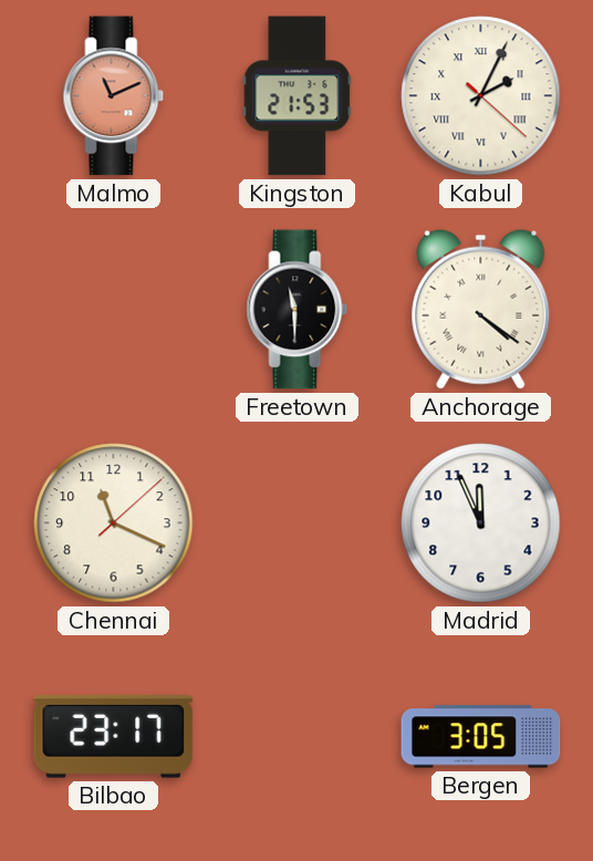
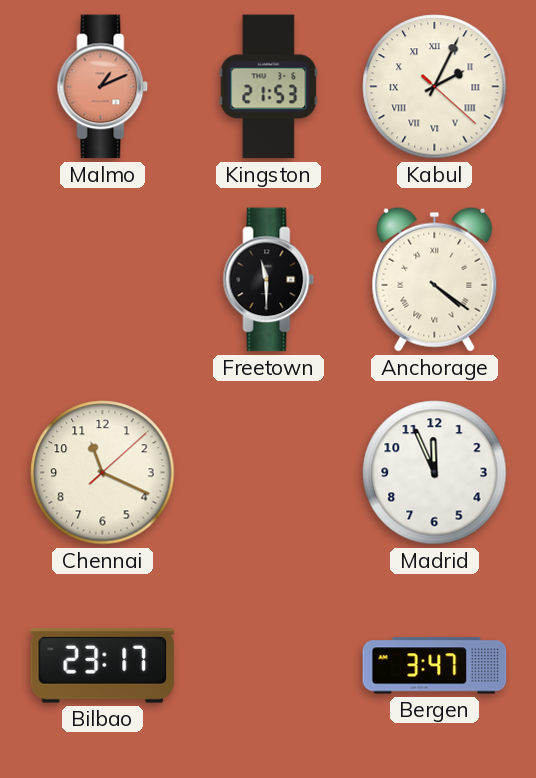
Malmo: 11:11 -> 1:11 (103, 87)
Bergen: 3:05 -> 3:47 (435, 666)
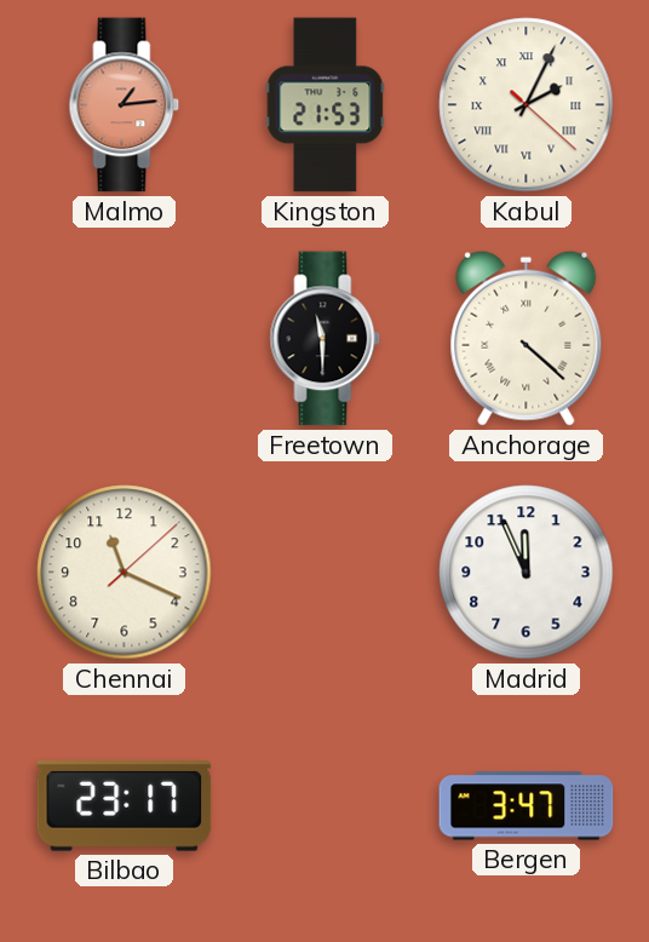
Malmo: 1:11 -> 1:14 (125, 105)
Anchorage: 4:21 -> 4:22 (527, 338)
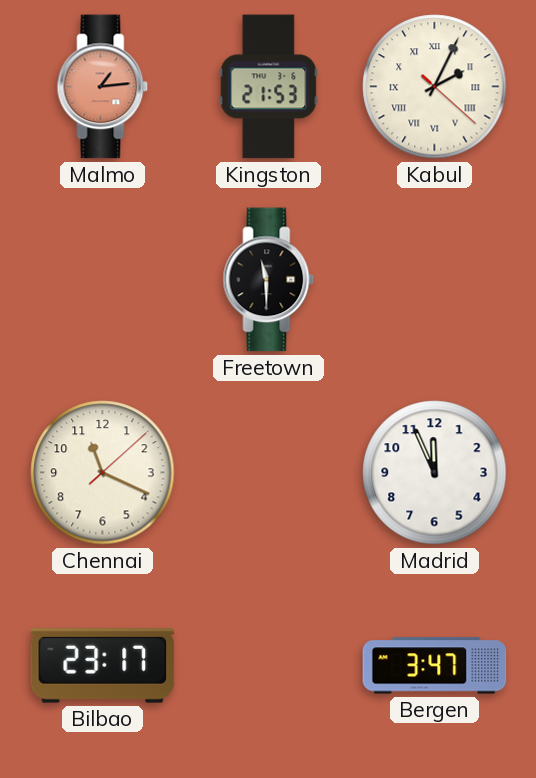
Anchorage: 4:22 -> none (527, 338)
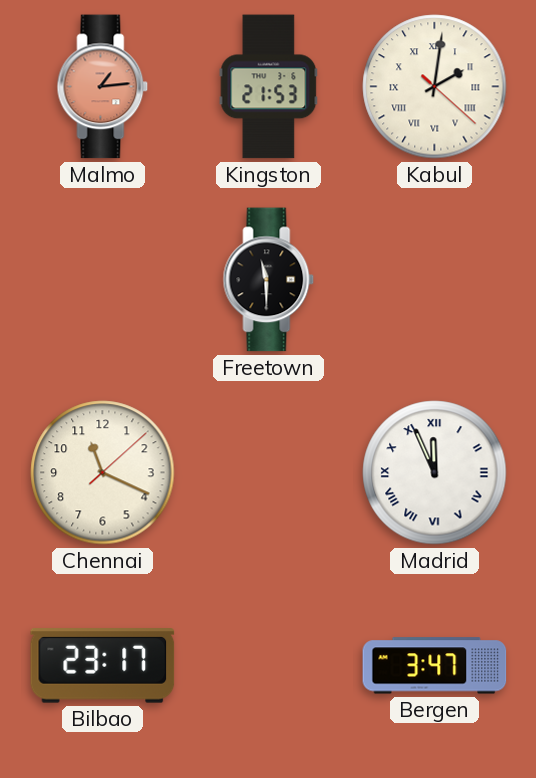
Kabul: 2:04 -> 2:01 (435, 87)
Madrid numerals: Arabic -> Roman (435, 473)
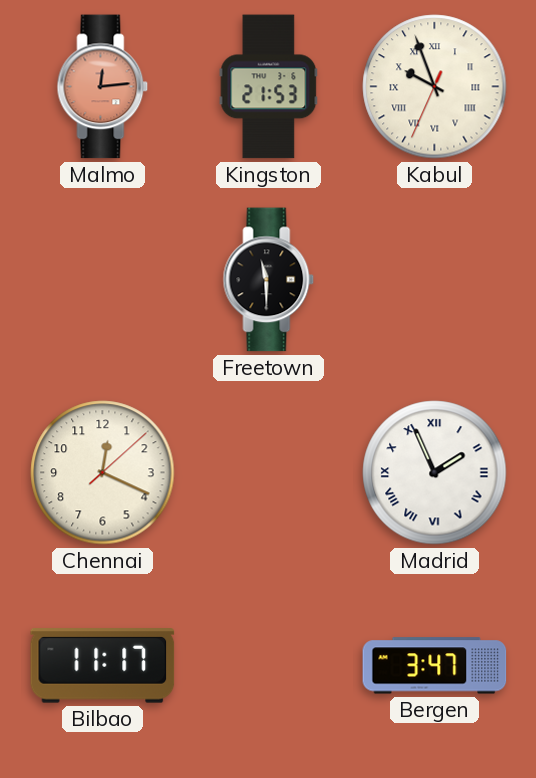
Malmo: 1:14 -> 12:14 (103, 87)
Kabul: 2:01 -> 9:56 (435, 87)
Chennai: 11:19 -> 12:19 (103, 473)
Madrid: 11:56 -> 1:56 (435, 473)
Bilbao: 23:17 -> 11:17 (103, 666)
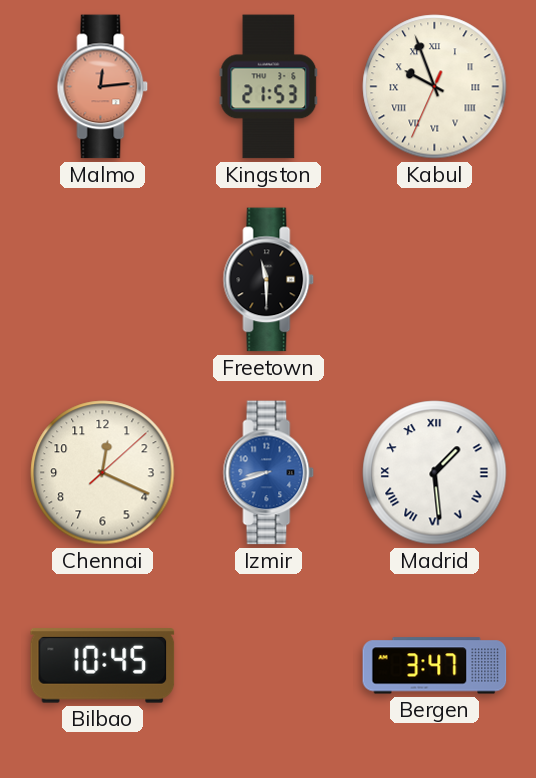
Izmir: none -> 8:42 (269, 473)
Madrid: 1:56 -> 1:29 (435, 473)
Bilbao: 11:17 -> 10:45 (103, 666)
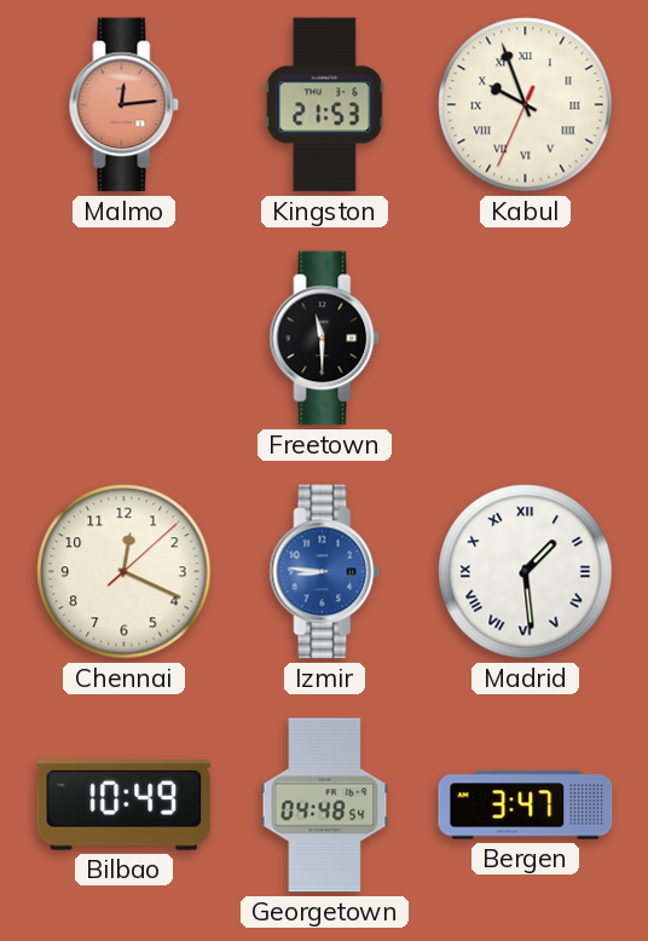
Izmir: 8:42 -> 8:46 (325, 572)
Bilbao: 10:45 -> 10:49 (125, 806)
Georgetown: none -> 04:48 (325, 806)
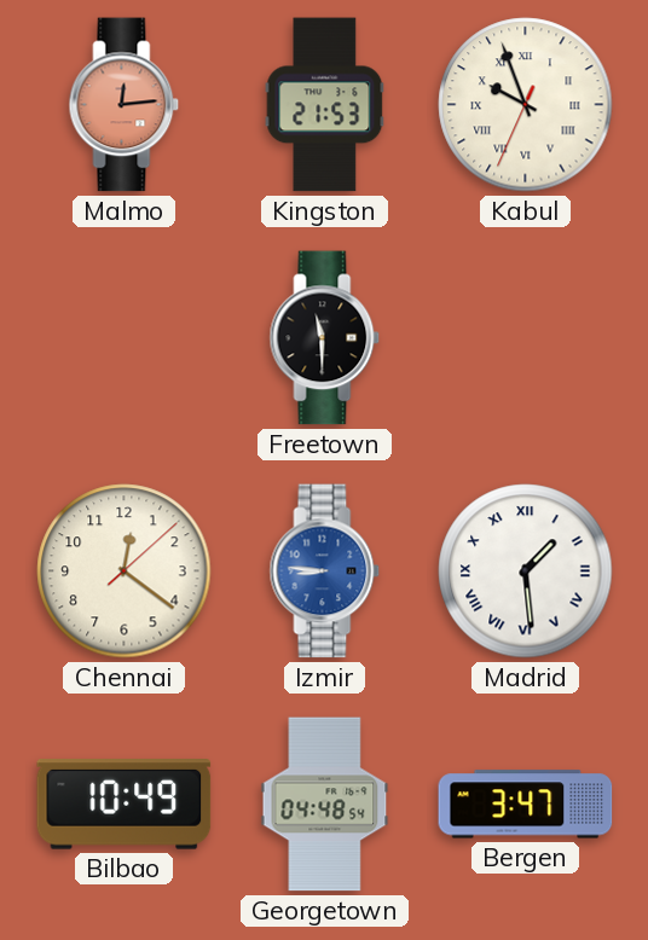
Chennai: 12:19 -> 12:21 (125, 571)
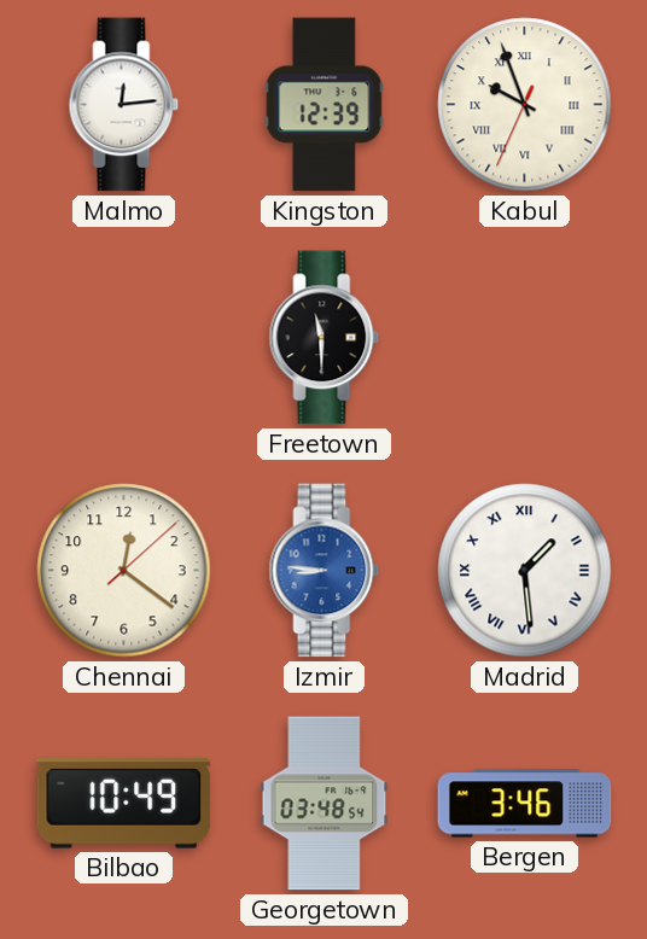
Malmo dial: salmon -> white (124, 105)
Kingston: 21:53 -> 12:39 (325, 105)
Georgetown: 04:48 -> 03:48 (325, 804)
Bergen: 3:47 -> 3:46 (525, 804)
